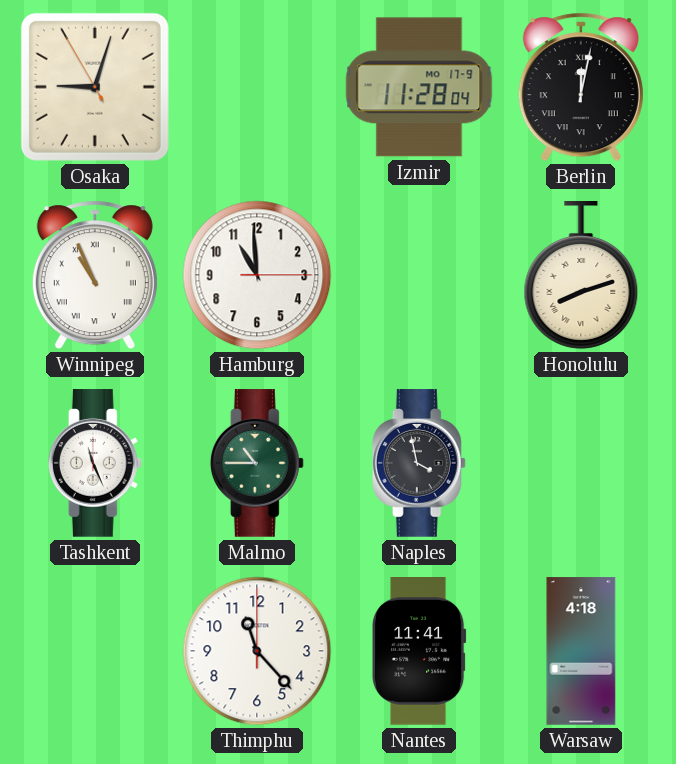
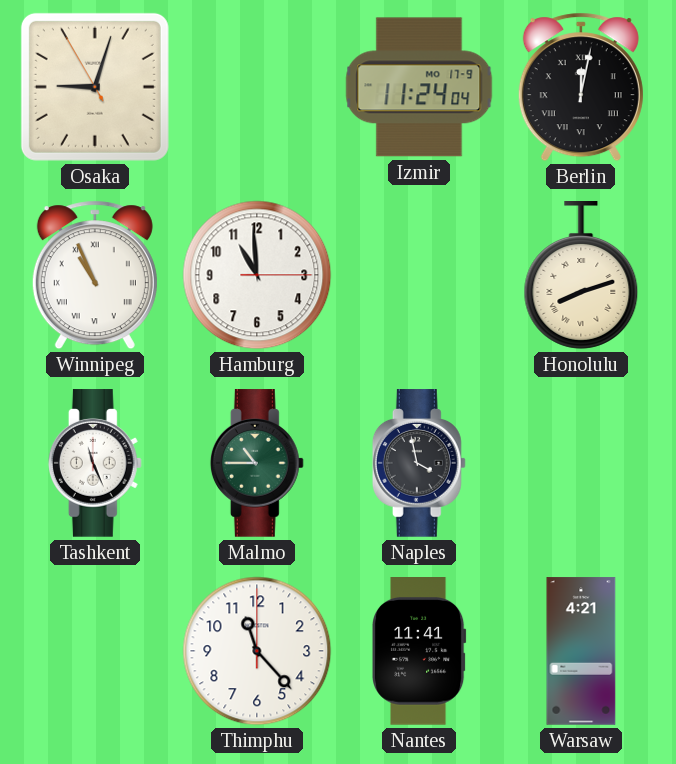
Izmir: 11:28 -> 11:24 (419, 87)
Warsaw: 4:18 -> 4:21 (581, 651)
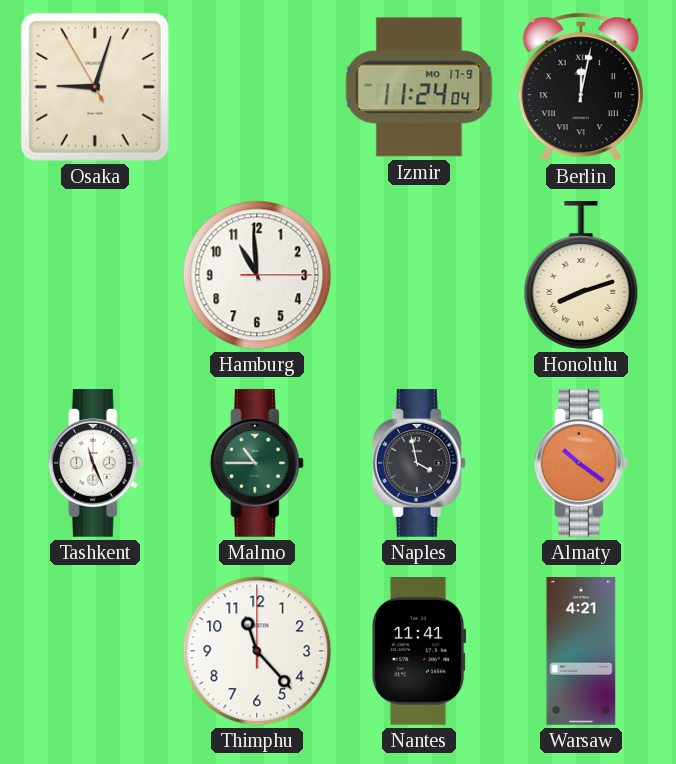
Winnipeg: 10:56 -> none (95, 275)
Almaty: none -> 10:21 (581, 463)
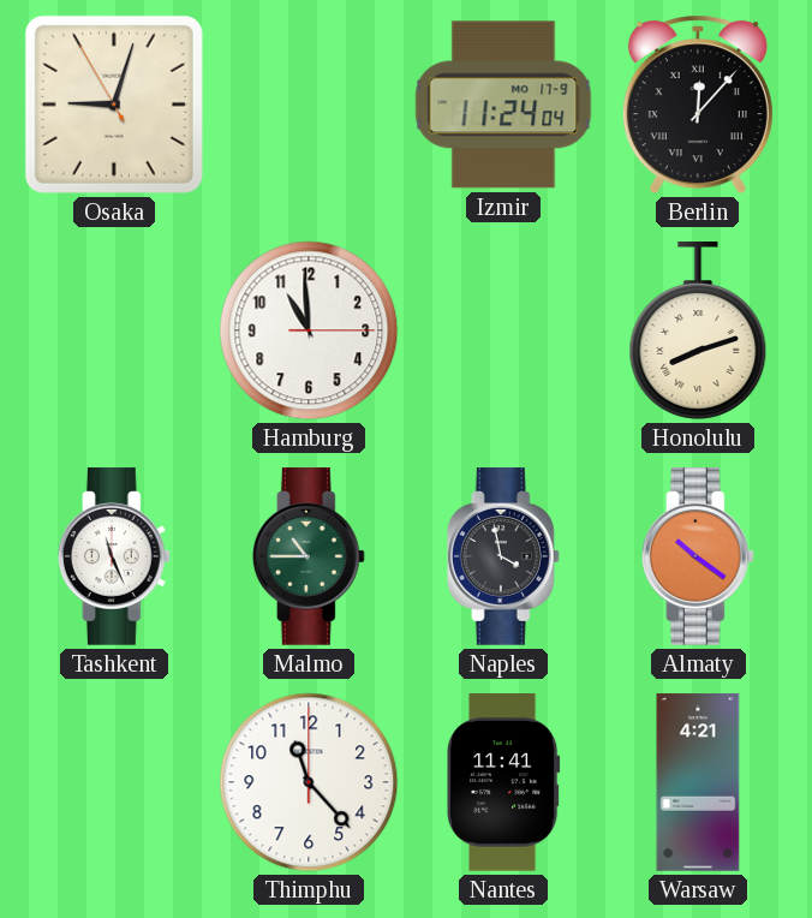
Berlin: 12:02 -> 12:07 (698, 105)
